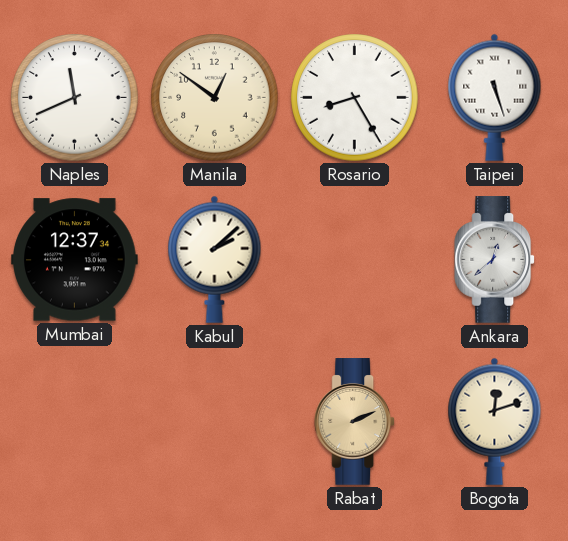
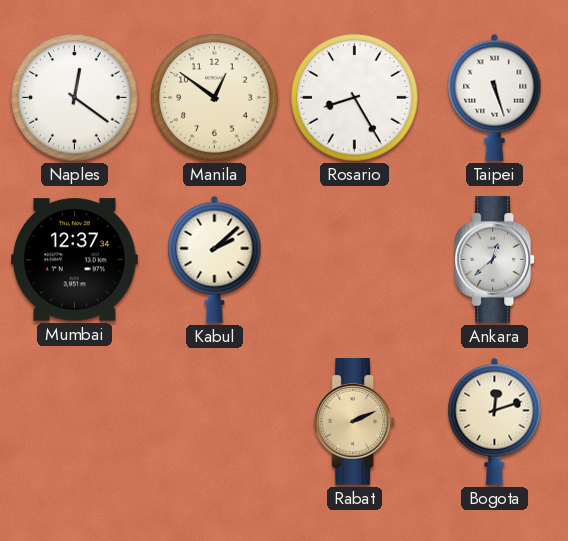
Naples: 11:41 -> 12:21 (75, 98)
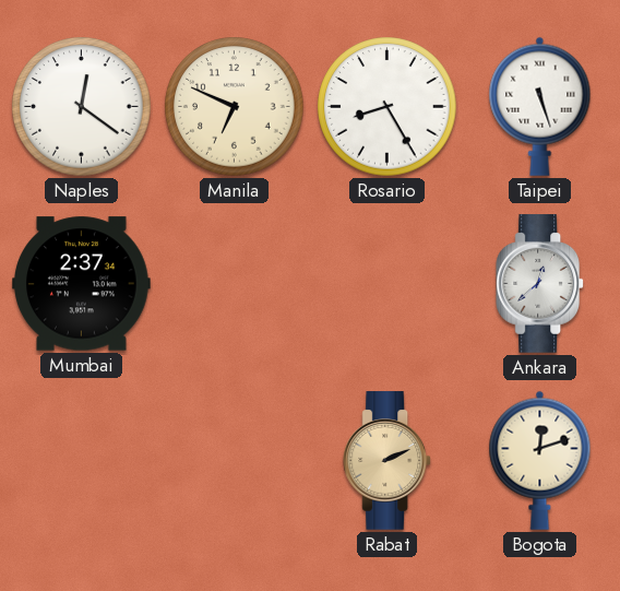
Manila: 12:51 -> 6:49 (235, 107)
Mumbai: 12:37 -> 2:37 (82, 284)
Kabul: 2:08 -> none (215, 259)
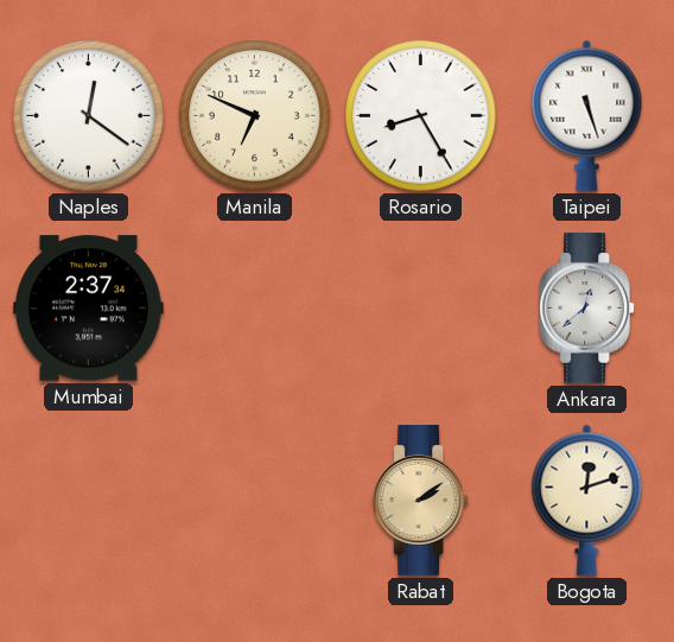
Rabat: 2:11 -> 2:09 (421, 501)
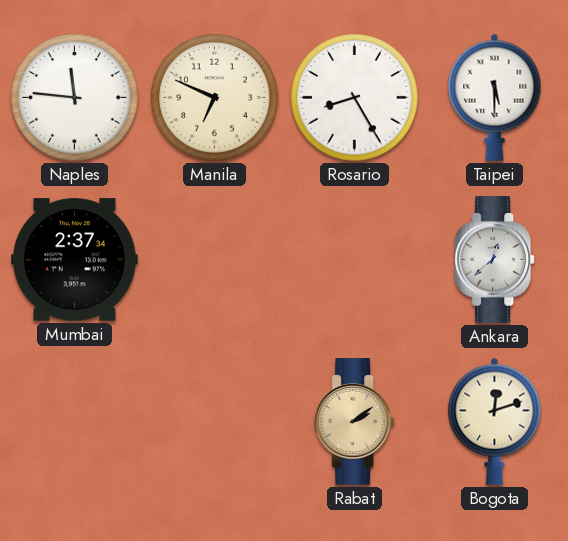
Naples: 12:21 -> 11:46 (75, 98)
Taipei: 5:27 -> 5:30 (495, 97)
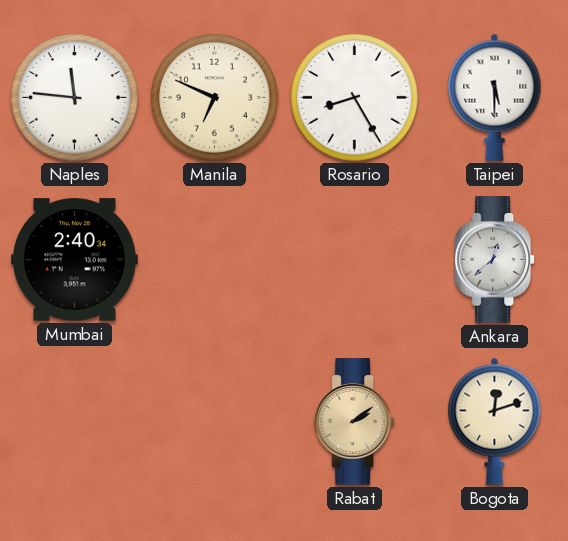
Mumbai: 2:37 -> 2:40 (75, 260)
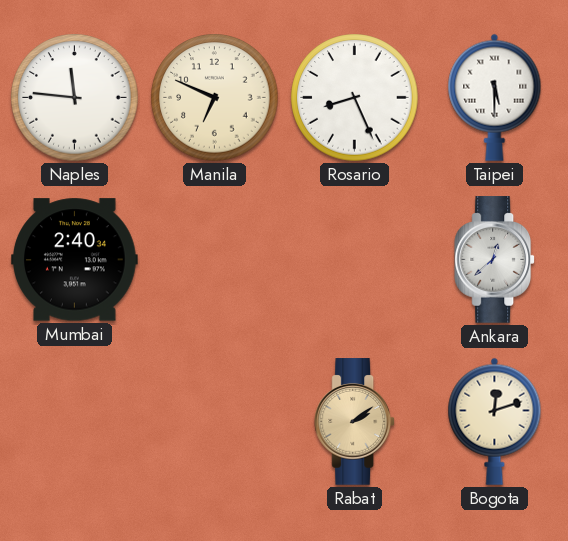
Rosario: 8:25 -> 8:26 (355, 98)
